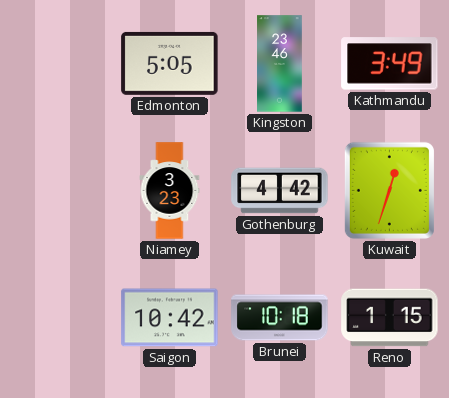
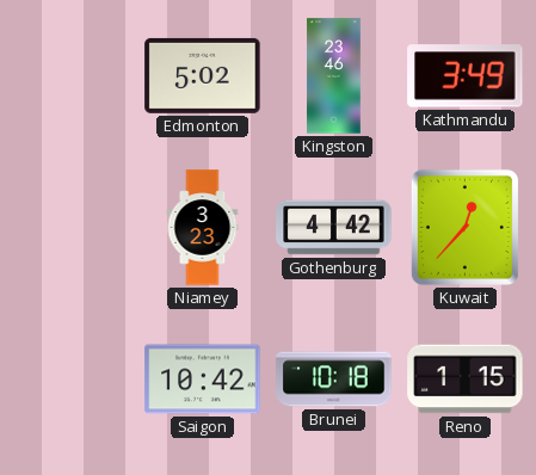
Edmonton: 5:05 -> 5:02 (203, 75)
Kuwait: 12:33 -> 12:37 (464, 227)
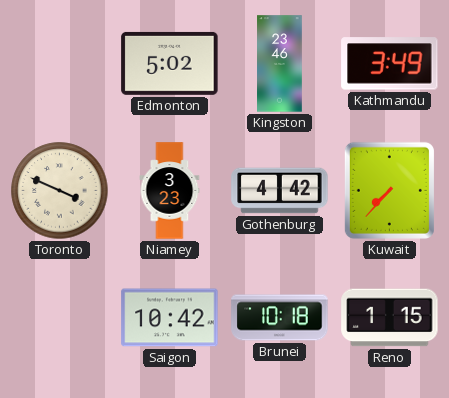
Toronto: none -> 3:49 (60, 191)
Kuwait: 12:37 -> 7:37 (389, 190)
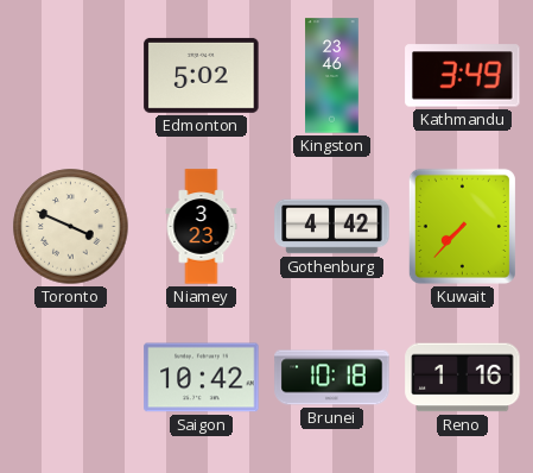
Reno: 1:15 -> 1:16 (463, 378)
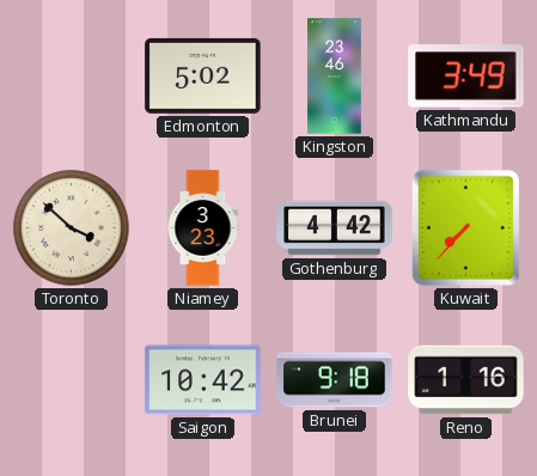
Toronto: 3:49 -> 3:52 (72, 228)
Brunei: 10:18 -> 9:18 (335, 380)
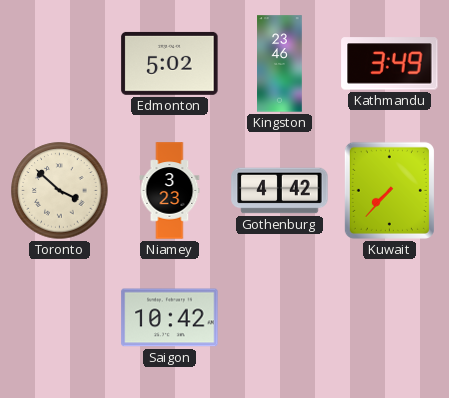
Brunei: 9:18 -> none (335, 380)
Reno: 1:16 -> none (466, 380)
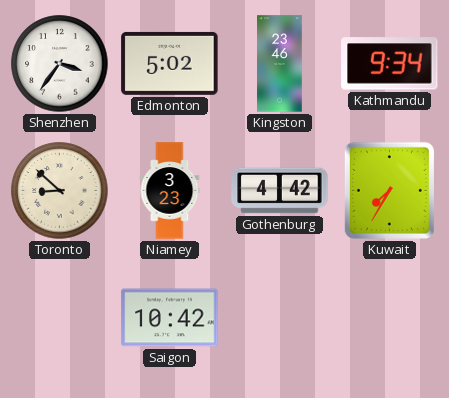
Shenzhen: none -> 3:36 (60, 64)
Kathmandu: 3:49 -> 9:34 (390, 64)
Toronto: 3:52 -> 8:52 (60, 191)
Kuwait: 7:37 -> 7:35 (389, 190)
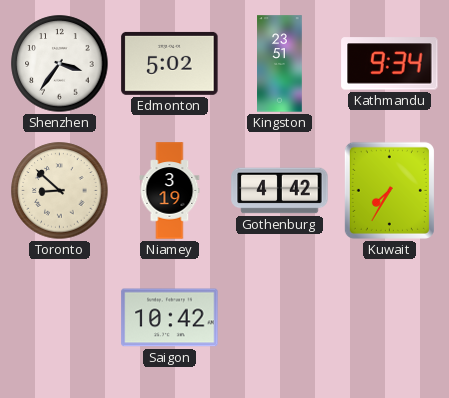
Kingston: 23:46 -> 23:51 (280, 64)
Niamey: 3:23 -> 3:19 (170, 191)
